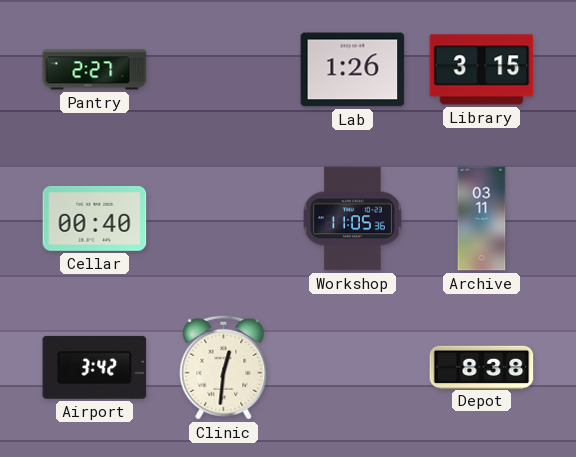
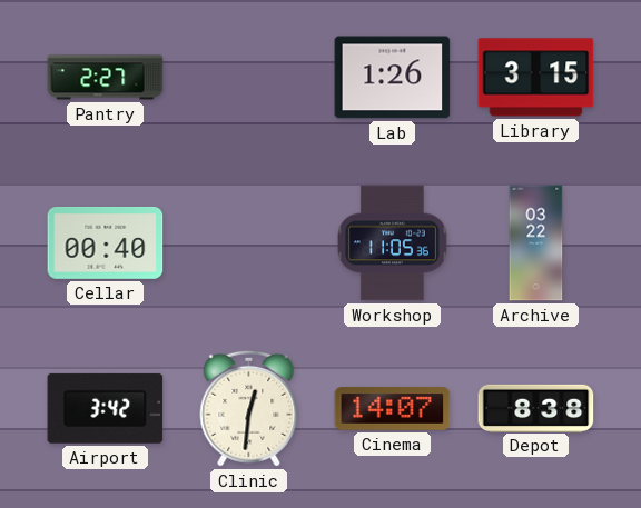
Archive: 03:11 -> 03:22 (536, 243)
Cinema: none -> 14:07 (393, 409)
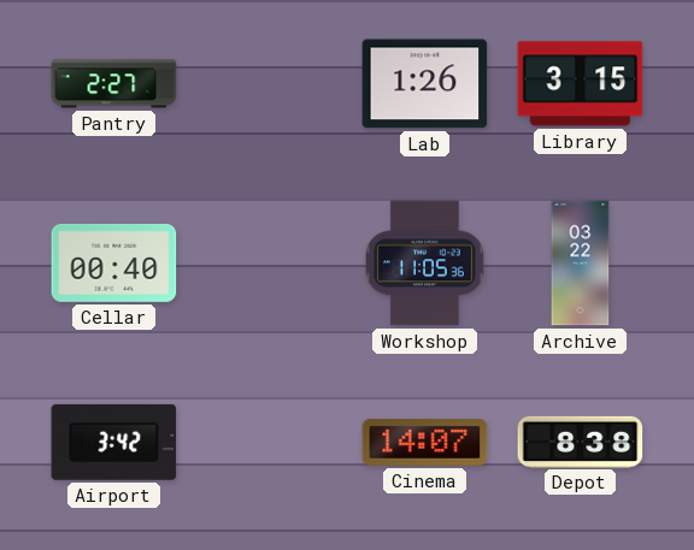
Clinic: 12:31 -> none (249, 408)
